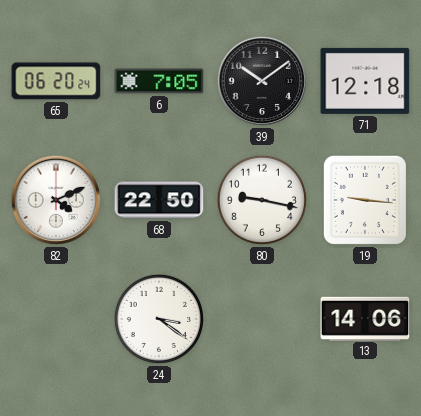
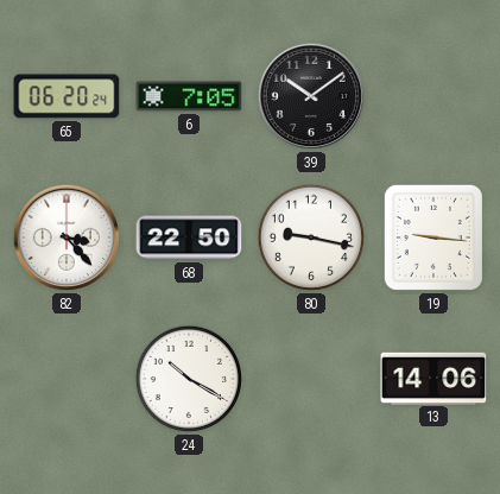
71: 12:18 -> none (365, 81)
82: 4:11 -> 3:23 (67, 237)
24: 3:21 -> 10:20 (189, 379)
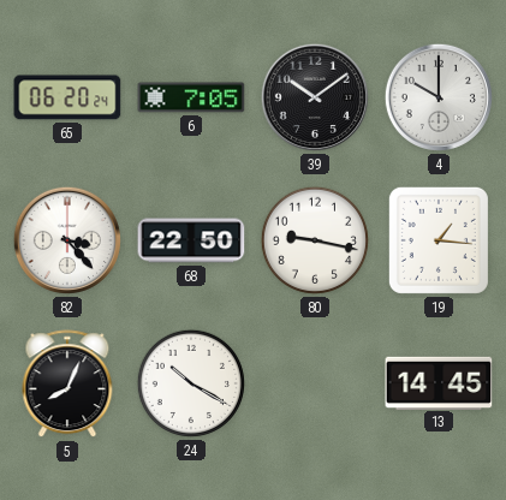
4: none -> 10:00 (439, 97)
19: 9:16 -> 1:16 (439, 240)
5: none -> 8:04 (67, 385)
13: 14:06 -> 14:45 (439, 382)
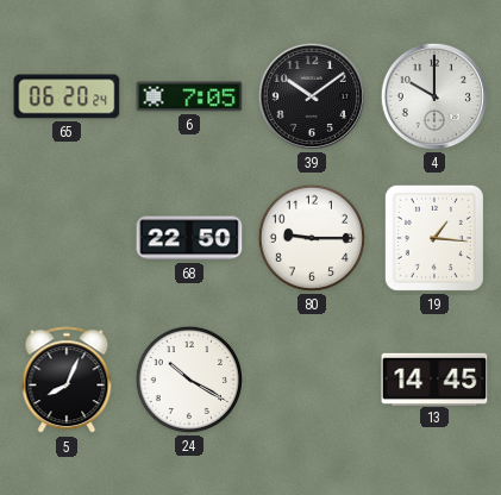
82: 3:23 -> none (67, 240)
80: 9:17 -> 9:15 (312, 238)
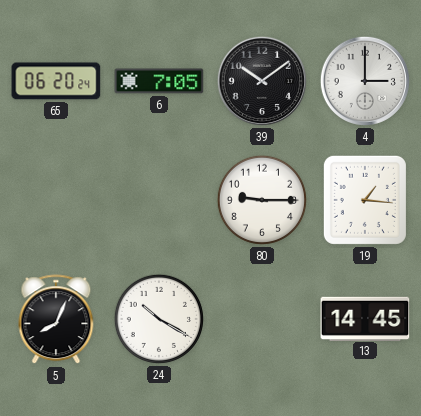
4: 10:00 -> 3:00 (365, 81)
68: 22:50 -> none (189, 238)
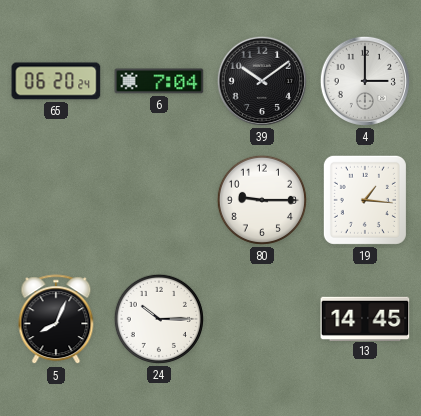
6: 7:05 -> 7:04 (159, 81)
24: 10:20 -> 10:15 (159, 319)
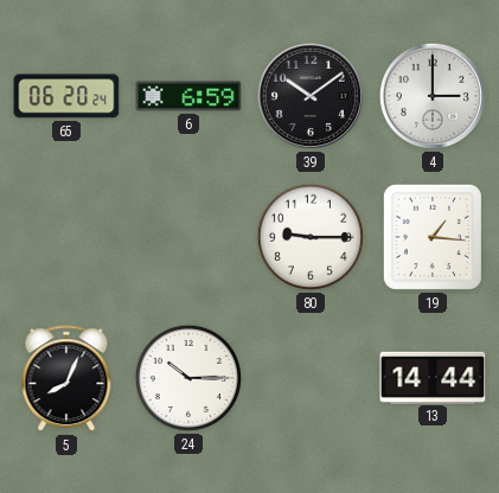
6: 7:04 -> 6:59 (188, 96)
13: 14:45 -> 14:44 (433, 377)
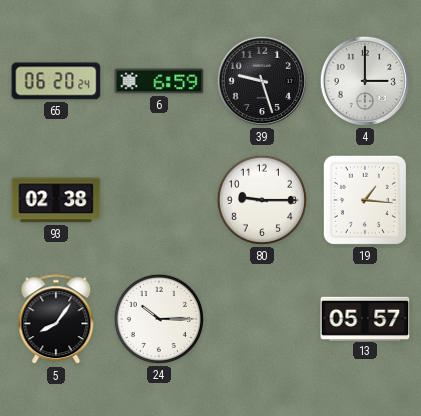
39: 10:09 -> 9:27 (262, 81)
93: none -> 02:38 (56, 200)
5: 8:04 -> 8:06 (56, 320)
13: 14:44 -> 05:57 (365, 318)
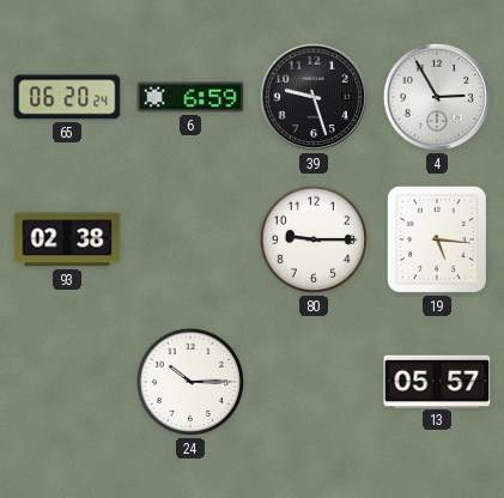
4: 3:00 -> 2:55 (437, 97)
19: 1:16 -> 5:16 (437, 239)
5: 8:06 -> none (56, 320)
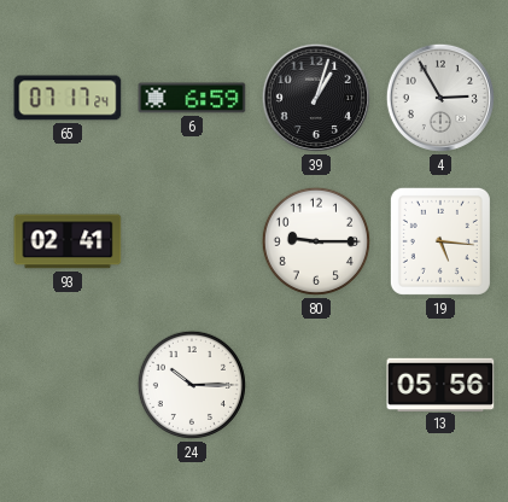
65: 06:20 -> 07:17 (68, 98)
39: 9:27 -> 1:03 (316, 98)
93: 02:38 -> 02:41 (68, 241)
13: 05:57 -> 05:56 (440, 384)
